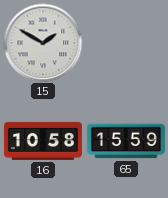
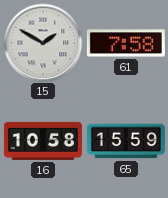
61: none -> 7:58 (126, 43)
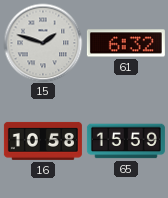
15: 1:50 -> 1:48 (43, 43)
61: 7:58 -> 6:32 (126, 43)
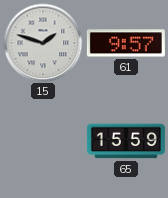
61: 6:32 -> 9:57 (126, 43)
16: 10:58 -> none (43, 141)
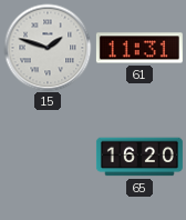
61: 9:57 -> 11:31 (139, 48)
65: 15:59 -> 16:20 (139, 157)
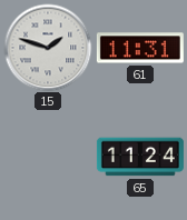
65: 16:20 -> 11:24 (140, 157)
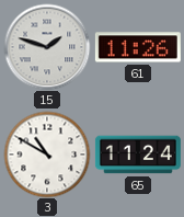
61: 11:31 -> 11:26 (138, 47)
3: none -> 10:50 (47, 155)
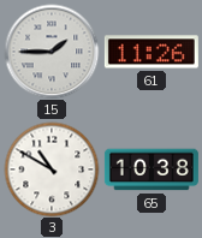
15: 1:48 -> 1:45 (52, 52)
65: 11:24 -> 10:38 (151, 169)
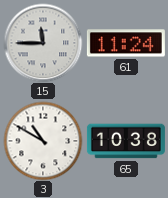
15: 1:45 -> 11:45 (43, 43)
61: 11:26 -> 11:24 (126, 43)
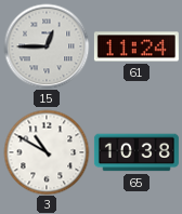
15: 11:45 -> 12:45 (47, 46)
